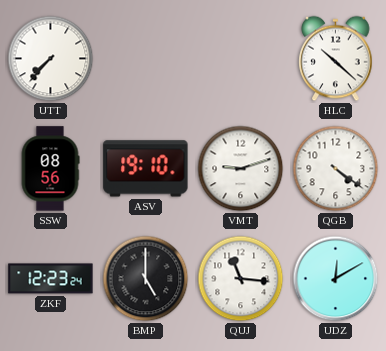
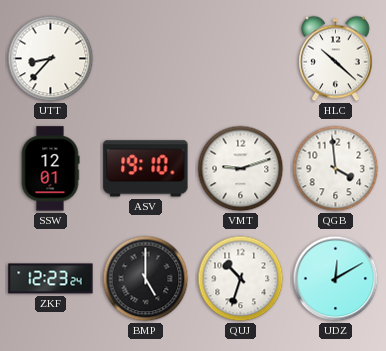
UTT: 7:37 -> 8:37 (51, 59)
SSW: 08:56 -> 12:01 (50, 169)
QGB: 4:21 -> 3:59 (336, 169)
QUJ: 11:16 -> 10:33 (241, 279)
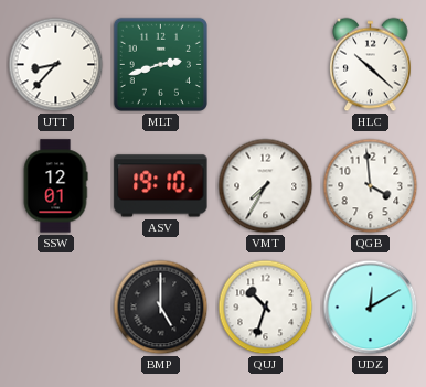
MLT: none -> 2:42 (160, 64)
VMT: 9:12 -> 7:35 (266, 186)
ZKF: 12:23 -> none (51, 279)
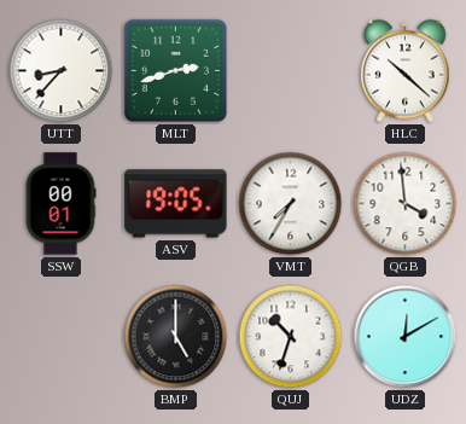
SSW: 12:01 -> 00:01 (60, 204)
ASV: 19:10 -> 19:05 (176, 204)
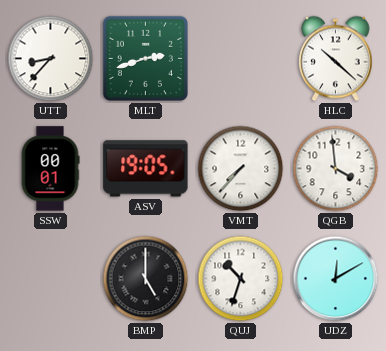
VMT: 7:35 -> 7:37 (241, 169)
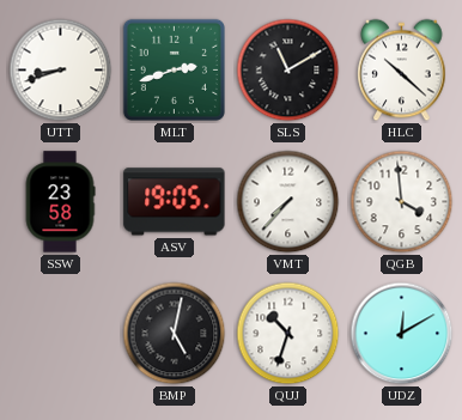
UTT: 8:37 -> 8:42 (61, 71)
SLS: none -> 11:10 (288, 71)
SSW: 00:01 -> 23:58 (60, 202)
BMP: 5:00 -> 5:02 (175, 334)
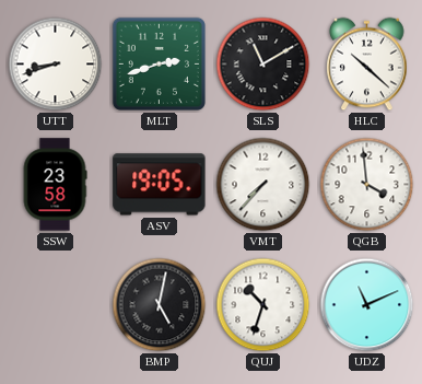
UDZ: 12:10 -> 11:11 (367, 305)
